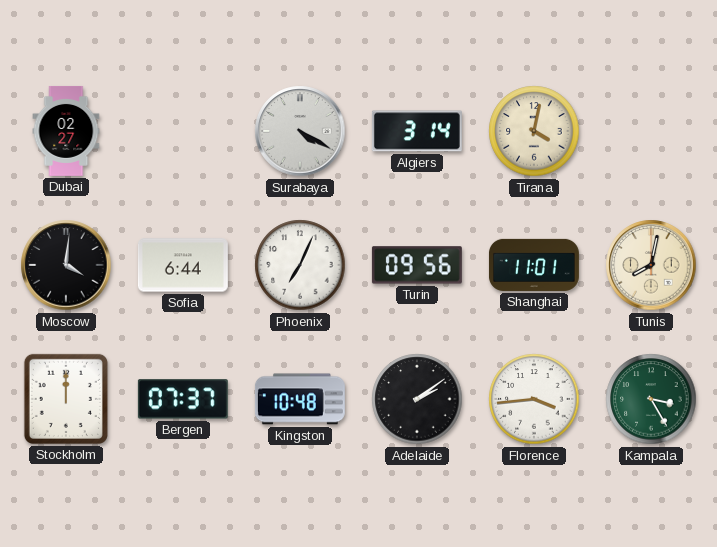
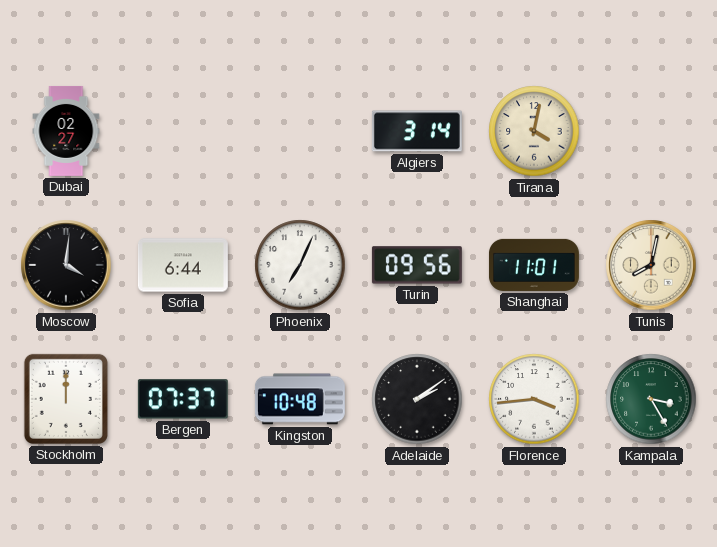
Surabaya: 4:20 -> none (300, 131)
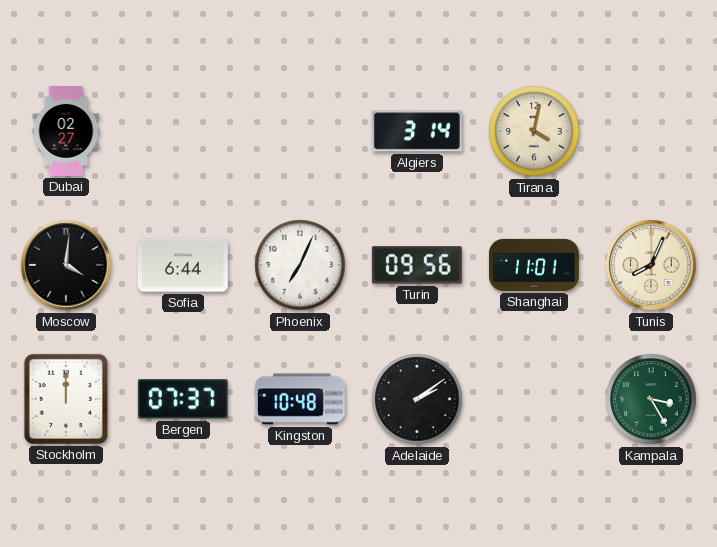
Tunis: 8:02 -> 8:04 (651, 265)
Florence: 3:44 -> none (534, 399)
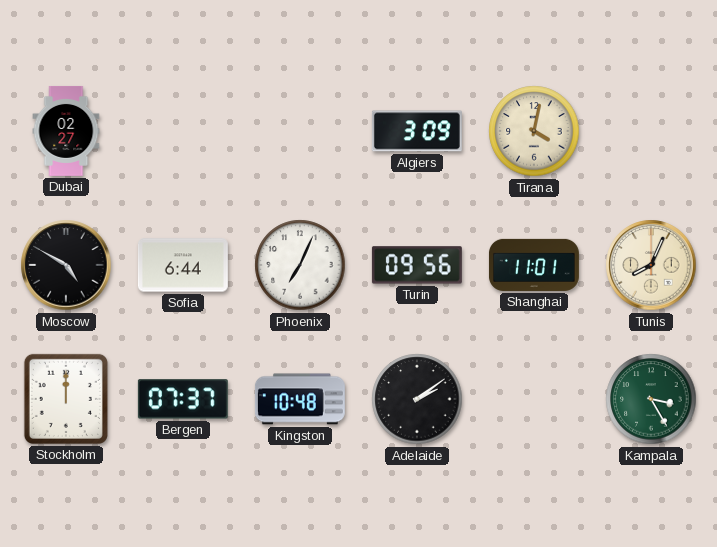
Algiers: 3:14 -> 3:09 (417, 131)
Moscow: 4:01 -> 4:50 (66, 265)
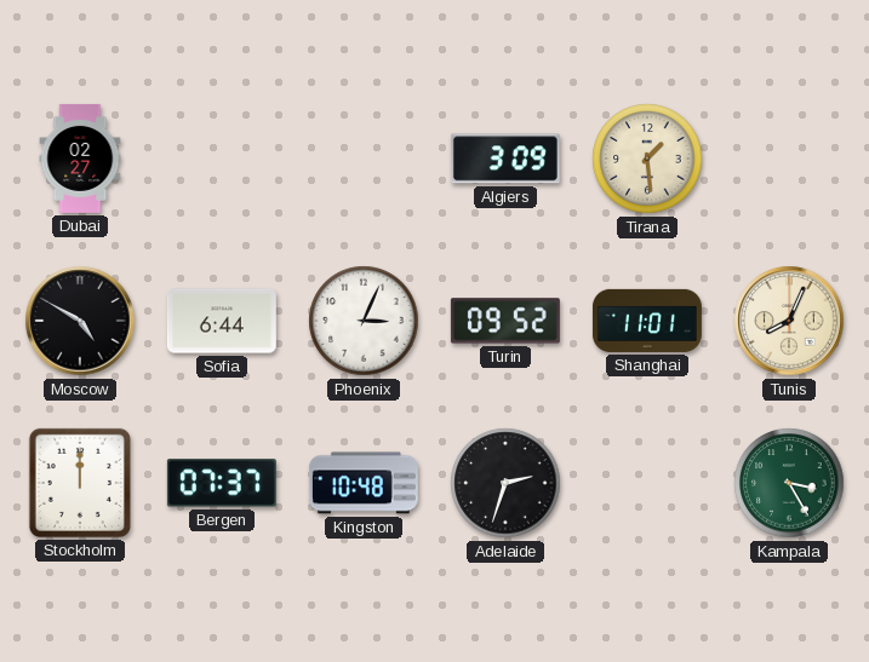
Tirana: 4:02 -> 1:29 (647, 159)
Phoenix: 7:04 -> 3:04 (364, 321)
Turin: 09:56 -> 09:52 (505, 321)
Adelaide: 2:09 -> 2:33 (505, 483)
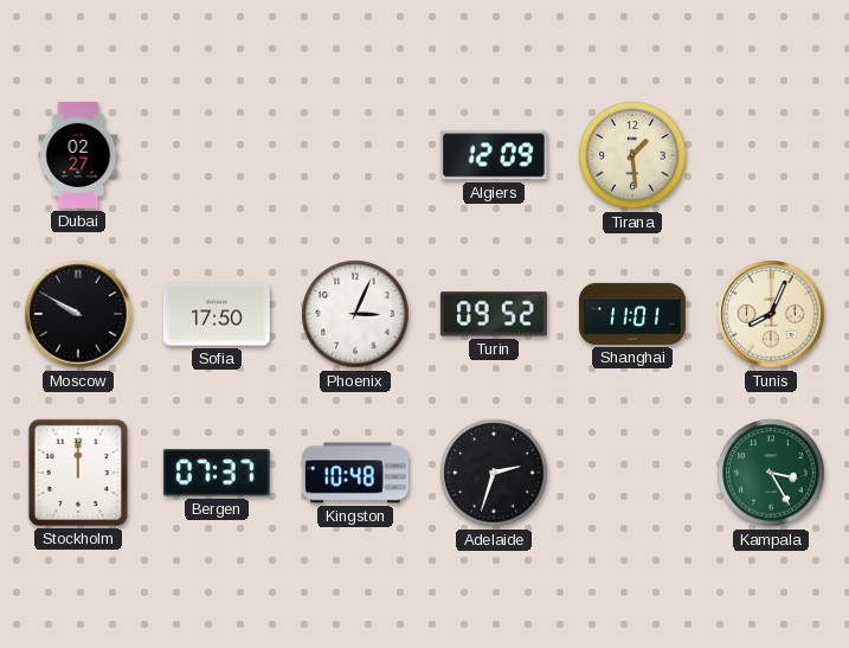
Algiers: 3:09 -> 12:09 (494, 155)
Moscow: 4:50 -> 9:50 (78, 314)
Sofia: 6:44 -> 17:50 (217, 314)
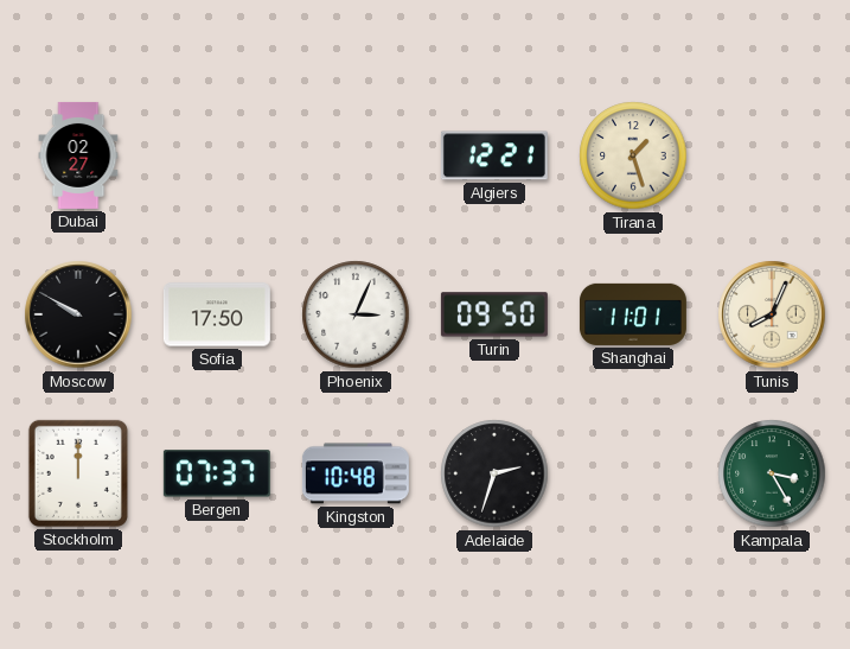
Algiers: 12:09 -> 12:21 (494, 155)
Tirana: 1:29 -> 1:27 (633, 155)
Turin: 09:52 -> 09:50 (494, 314)
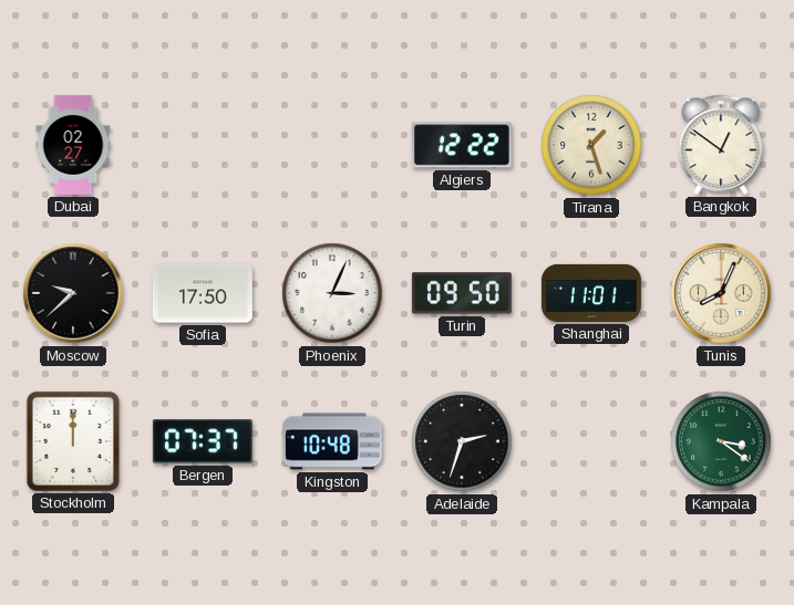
Algiers: 12:21 -> 12:22 (462, 145)
Bangkok: none -> 12:51 (721, 145)
Moscow: 9:50 -> 9:38 (73, 293)
Kampala: 3:25 -> 3:21 (721, 441)
